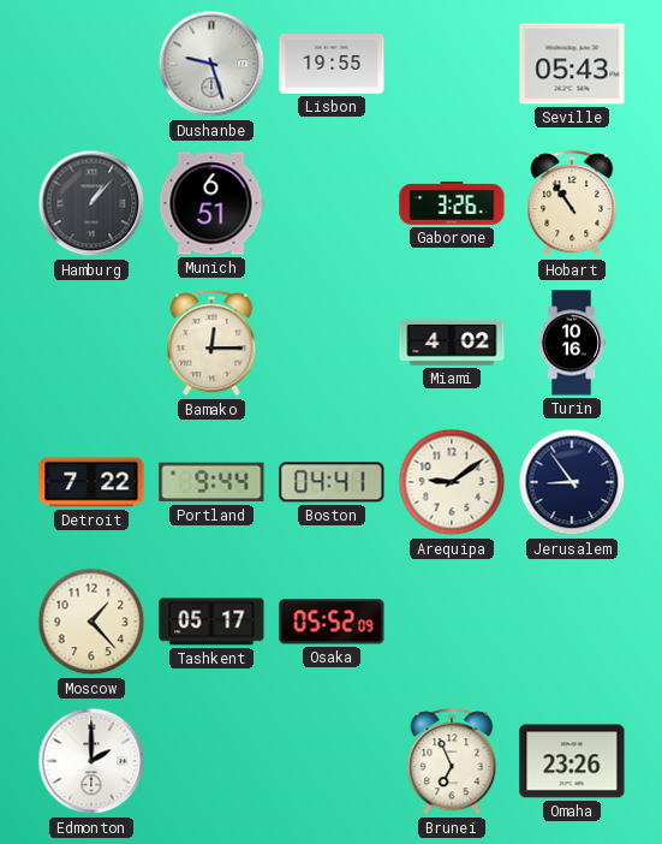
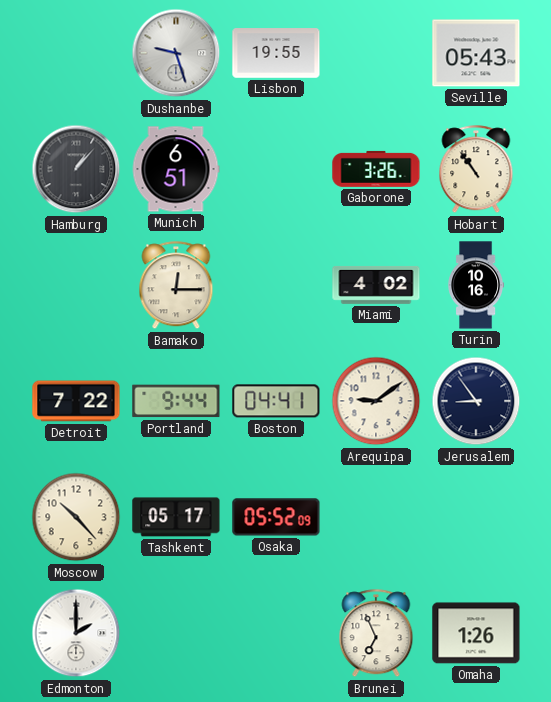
Moscow: 1:23 -> 10:23 (76, 517)
Omaha: 23:26 -> 1:26 (476, 633)
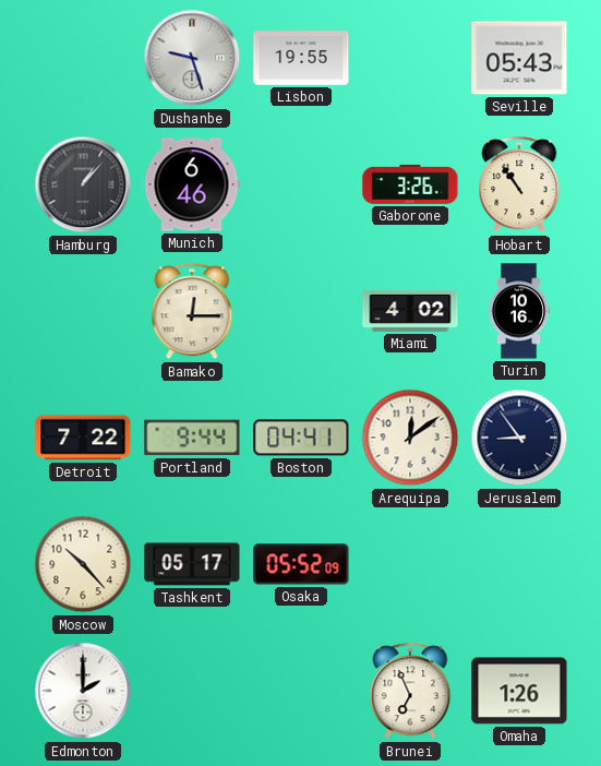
Munich: 6:51 -> 6:46 (192, 184)
Arequipa: 9:09 -> 12:09 (410, 438)
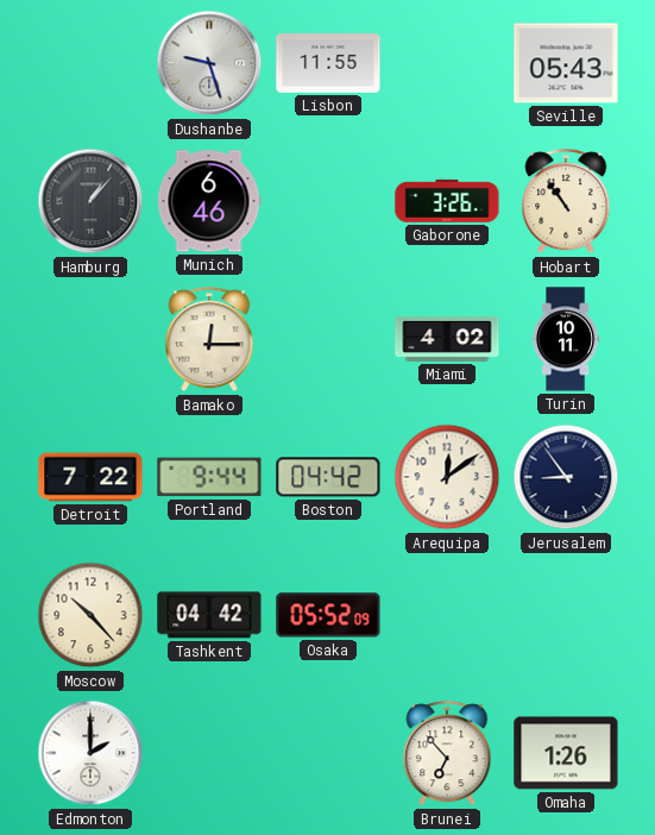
Lisbon: 19:55 -> 11:55 (328, 63)
Turin: 10:16 -> 10:11 (566, 339)
Boston: 04:41 -> 04:42 (328, 477)
Tashkent: 05:17 -> 04:42 (209, 615)
Brunei: 6:56 -> 6:53 (447, 754)
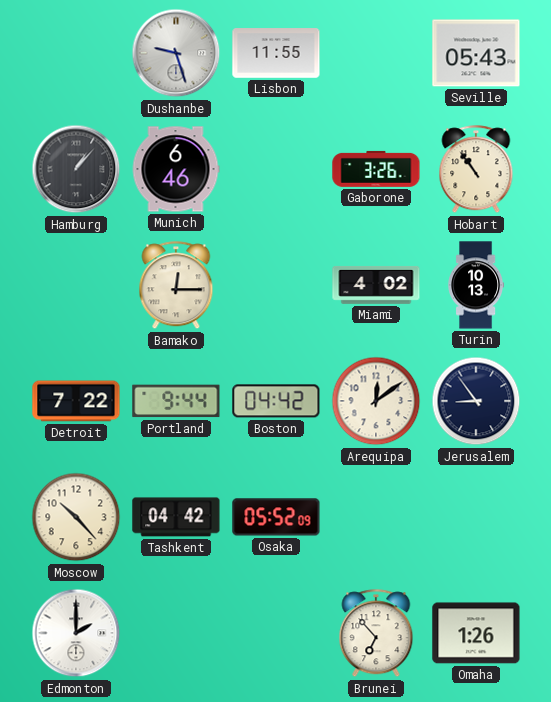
Turin: 10:11 -> 10:13 (476, 285)
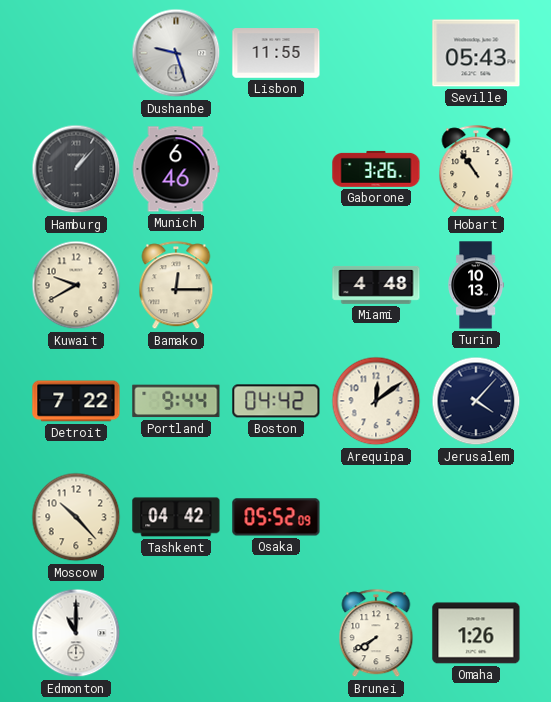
Kuwait: none -> 9:40 (76, 285)
Miami: 4:02 -> 4:48 (376, 285)
Jerusalem: 8:54 -> 4:07 (476, 401)
Edmonton: 2:00 -> 11:00 (76, 633)
Brunei: 6:53 -> 7:40 (376, 634)
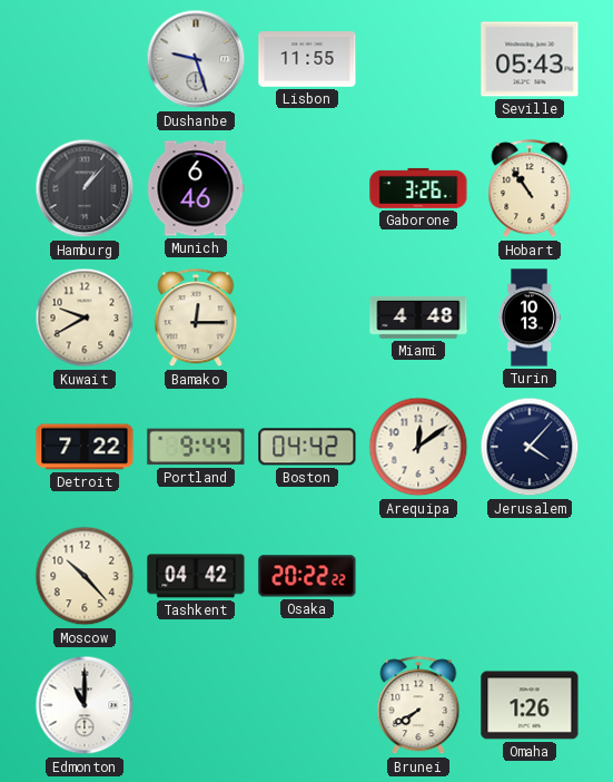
Osaka: 05:52 -> 20:22 (307, 576)
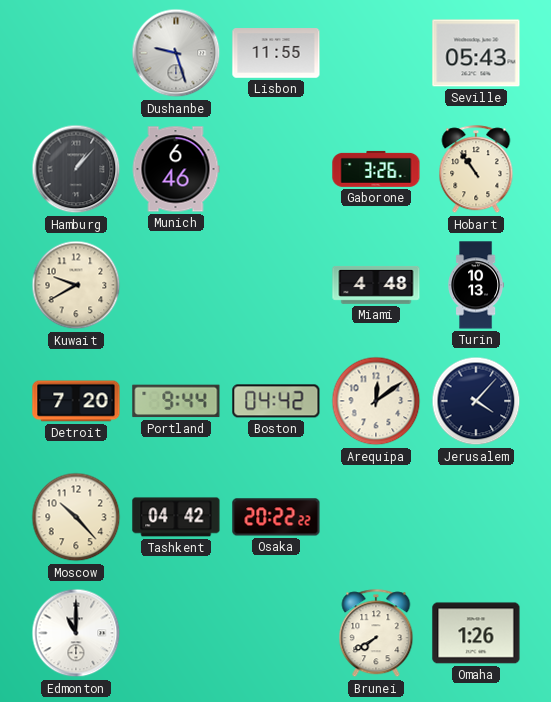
Bamako: 12:15 -> none (196, 319)
Detroit: 7:22 -> 7:20 (76, 401)
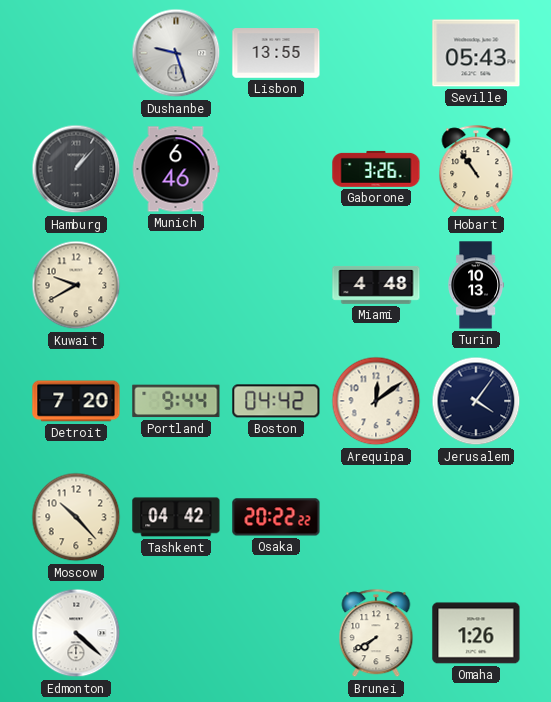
Lisbon: 11:55 -> 13:55 (276, 53)
Jerusalem: 4:07 -> 4:06 (476, 401)
Edmonton: 11:00 -> 4:22 (76, 633)
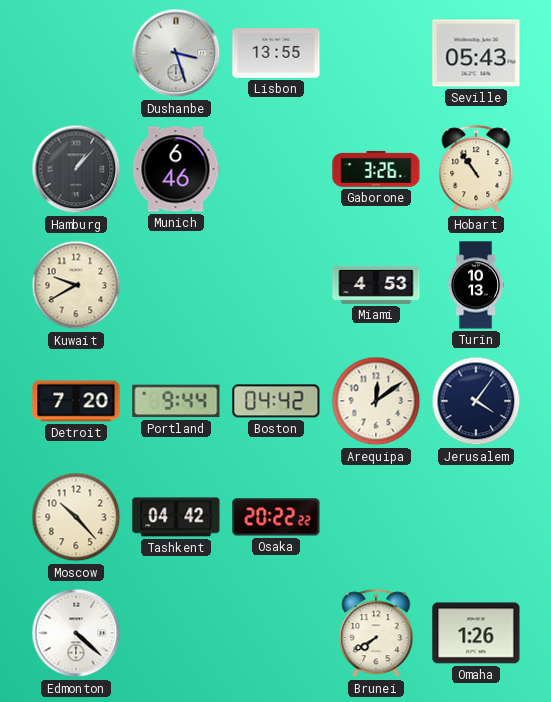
Dushanbe: 9:27 -> 3:27 (176, 53)
Miami: 4:48 -> 4:53 (376, 285)
